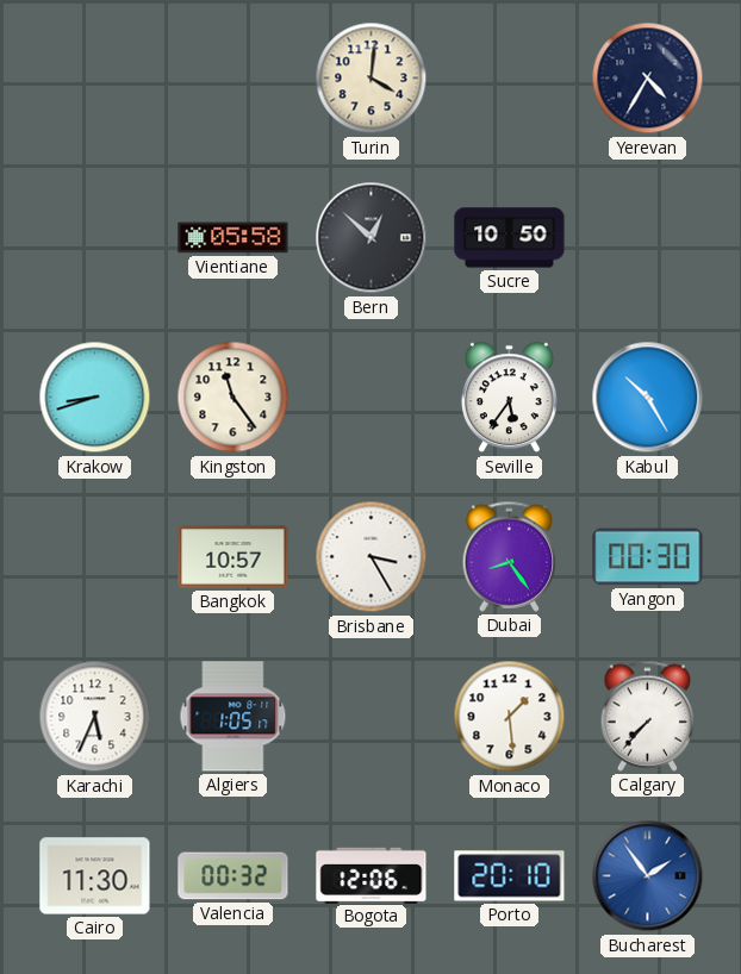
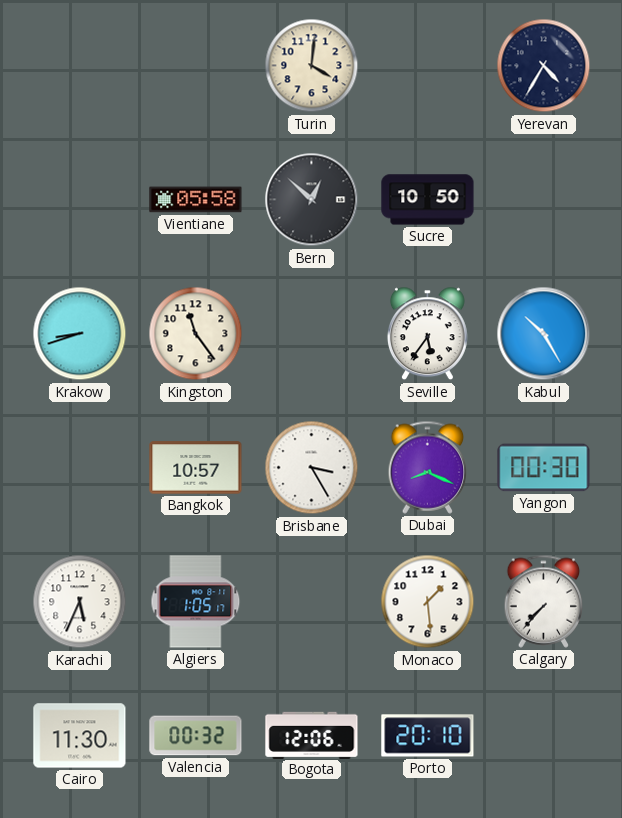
Dubai: 8:24 -> 8:19 (428, 467)
Bucharest: 1:54 -> none (648, 876)
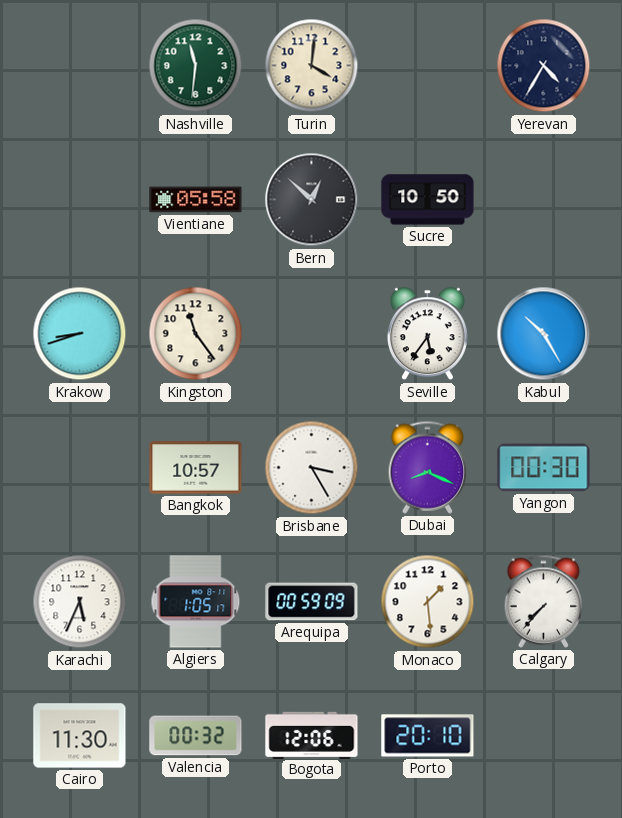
Nashville: none -> 11:31 (196, 66)
Arequipa: none -> 00:59 (312, 602)
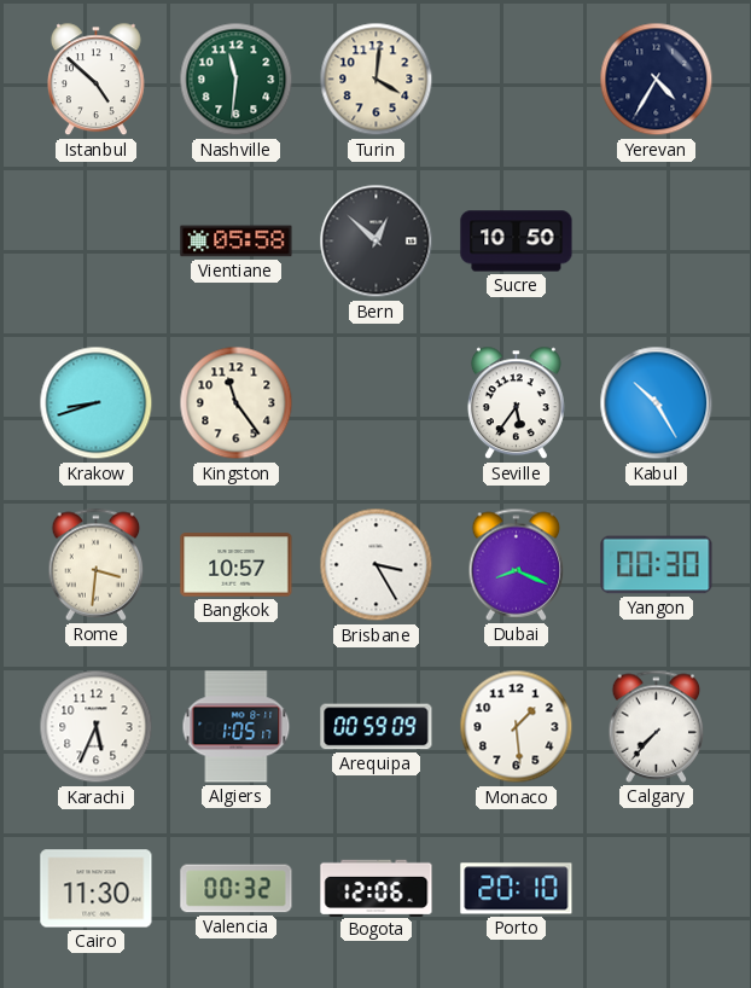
Istanbul: none -> 4:52 (95, 80)
Rome: none -> 3:31 (97, 564)
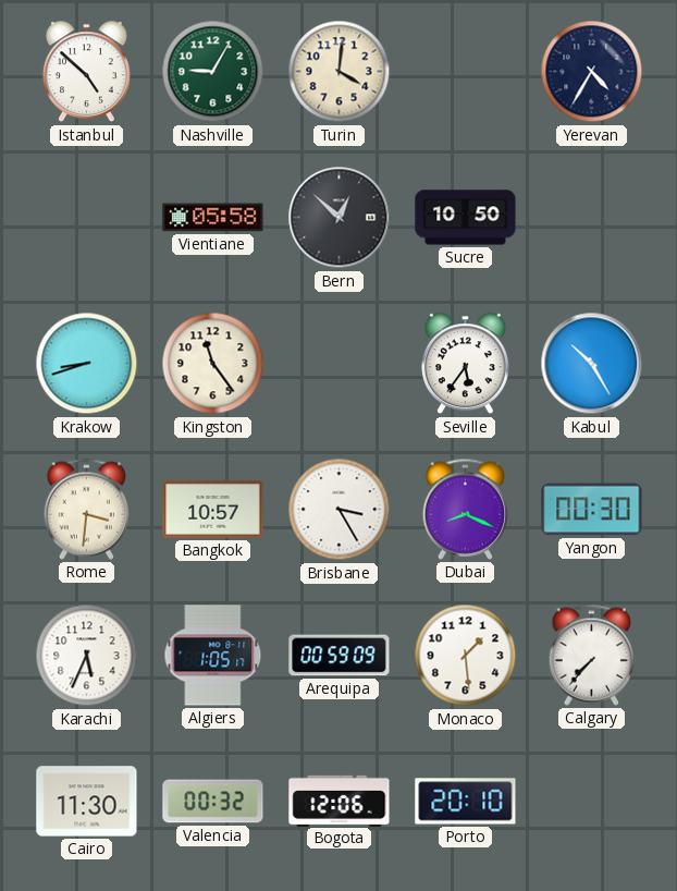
Nashville: 11:31 -> 9:05 (213, 72)
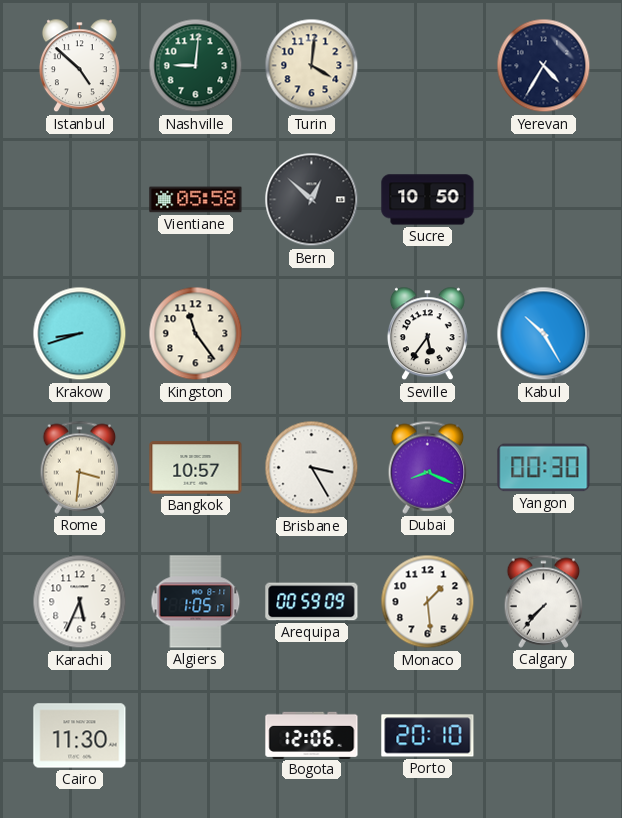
Nashville: 9:05 -> 9:01 (196, 66)
Valencia: 00:32 -> none (213, 802)
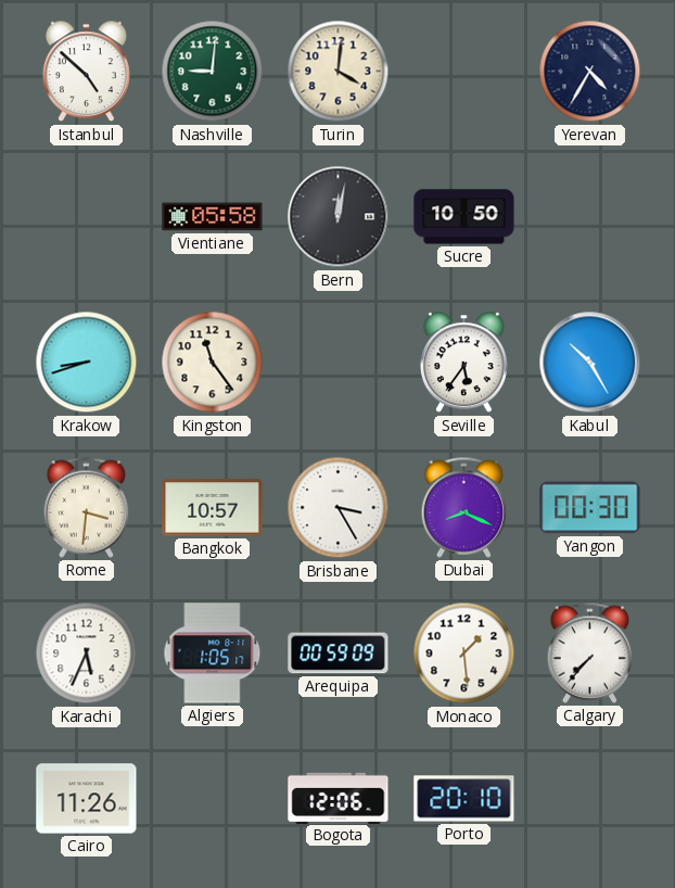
Bern: 12:52 -> 12:02 (339, 217)
Cairo: 11:30 -> 11:26 (87, 799)
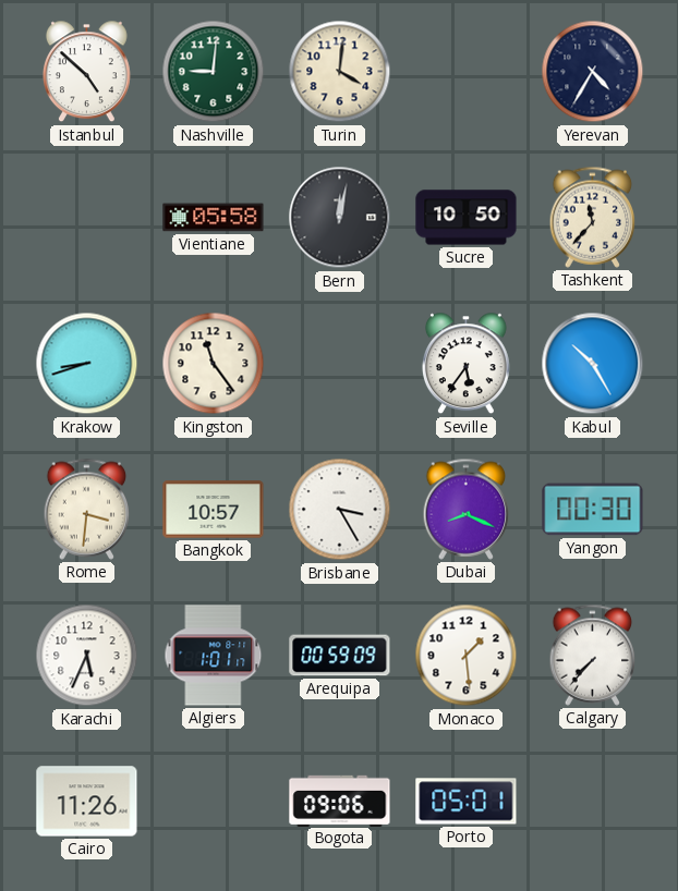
Tashkent: none -> 11:37 (593, 217)
Algiers: 1:05 -> 1:01 (214, 656)
Bogota: 12:06 -> 09:06 (340, 801)
Porto: 20:10 -> 05:01 (467, 802)
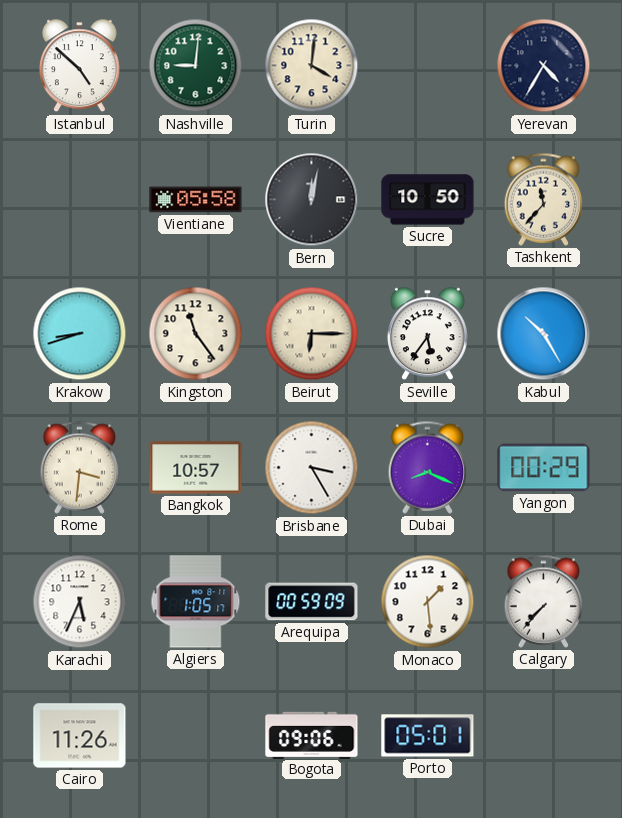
Beirut: none -> 6:15 (312, 334)
Yangon: 00:30 -> 00:29 (544, 468)
Algiers: 1:01 -> 1:05 (196, 602)
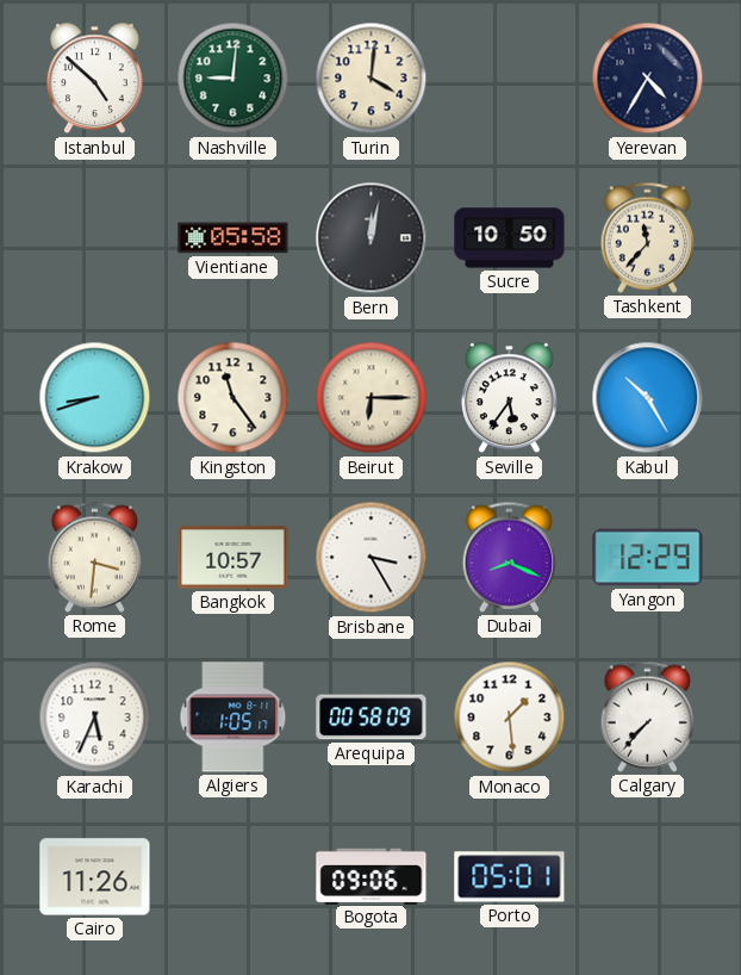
Yangon: 00:29 -> 12:29 (648, 558)
Arequipa: 00:59 -> 00:58 (372, 718)
